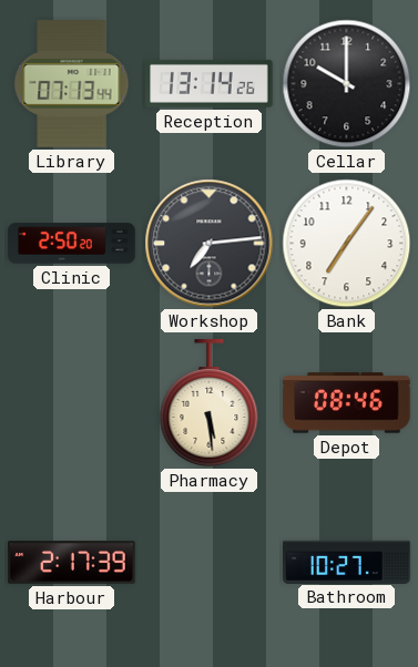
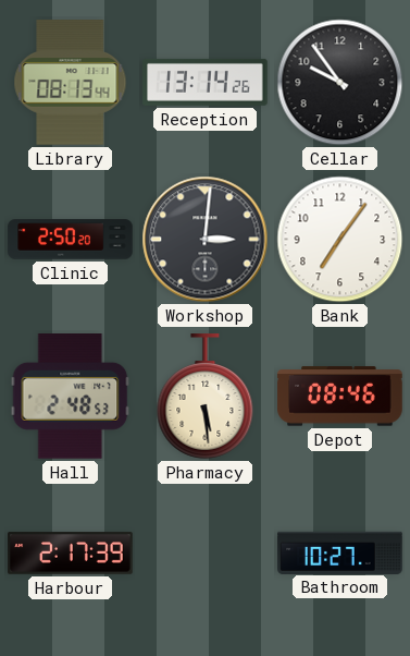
Library: 07:13 -> 08:13 (71, 83)
Cellar: 10:00 -> 9:54 (340, 83)
Workshop: 7:14 -> 3:01 (206, 240)
Hall: none -> 2:48 (71, 397)
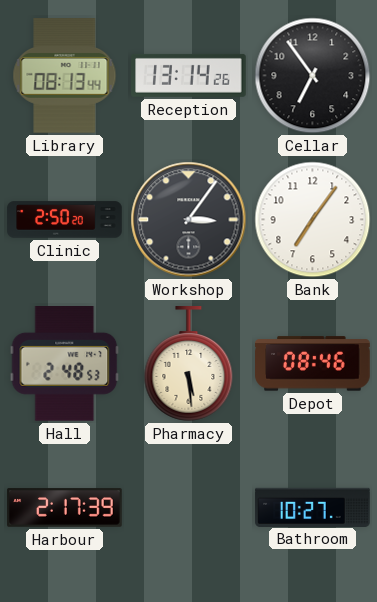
Cellar: 9:54 -> 6:54 (313, 76)
Workshop: 3:01 -> 3:06 (189, 220)
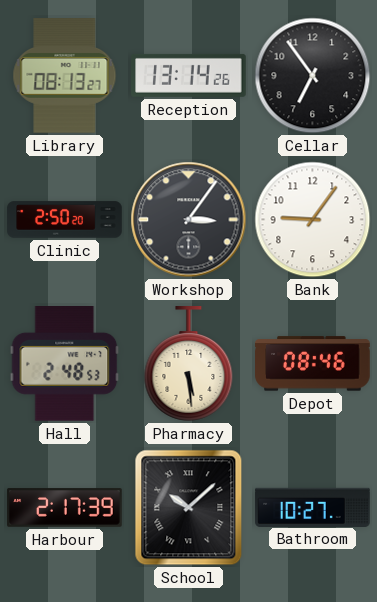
Library: 08:13:44 -> 08:13:27 (65, 76)
Bank: 7:06 -> 9:06 (313, 220)
School: none -> 10:08 (189, 508)
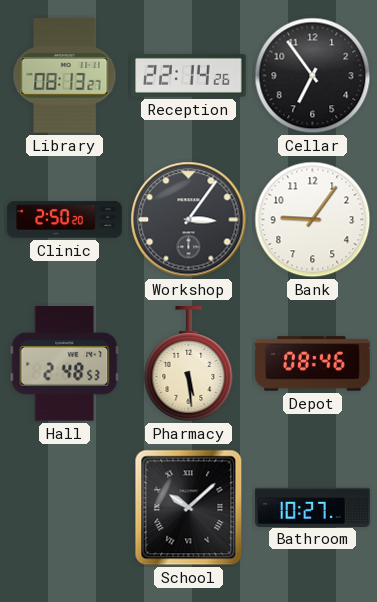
Reception: 13:14 -> 22:14 (189, 75)
Harbour: 2:17 -> none (65, 508)
